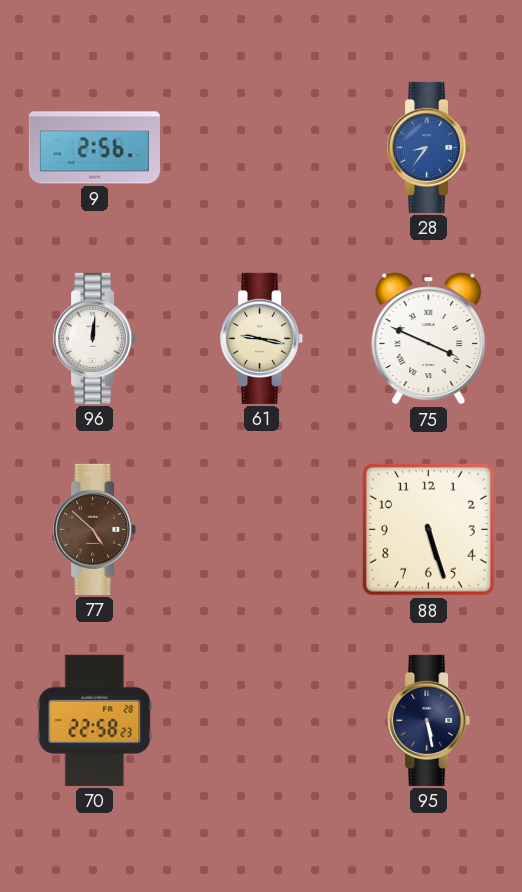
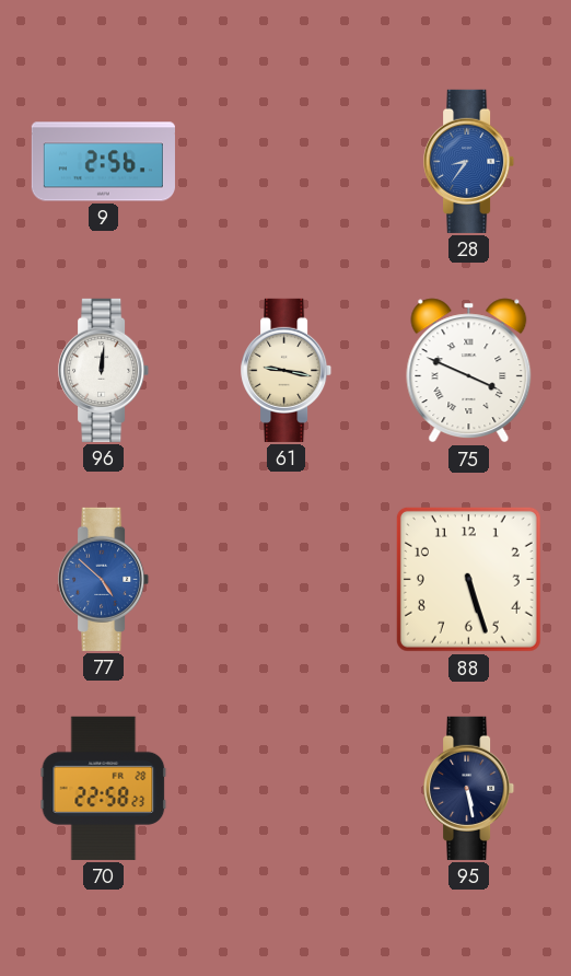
77 dial: brown -> blue (104, 579)
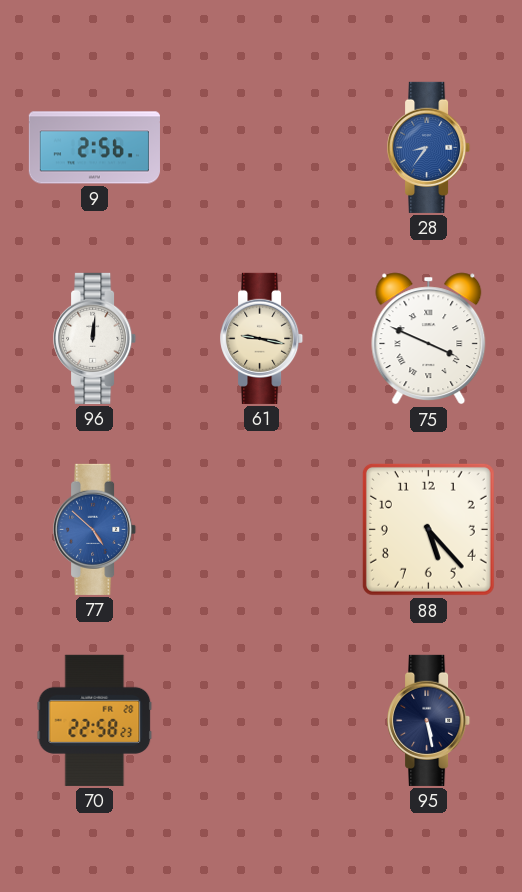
88: 5:27 -> 5:23 (428, 529)
